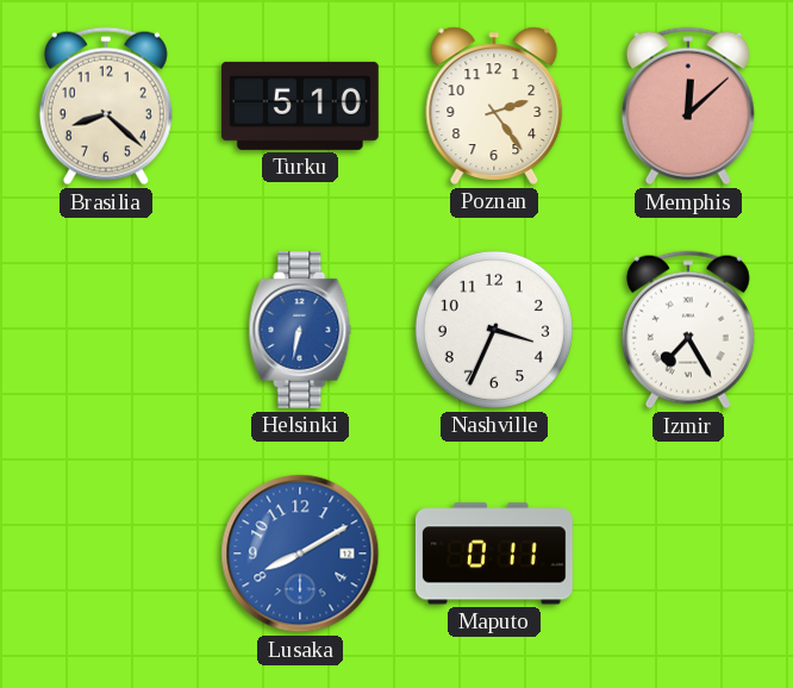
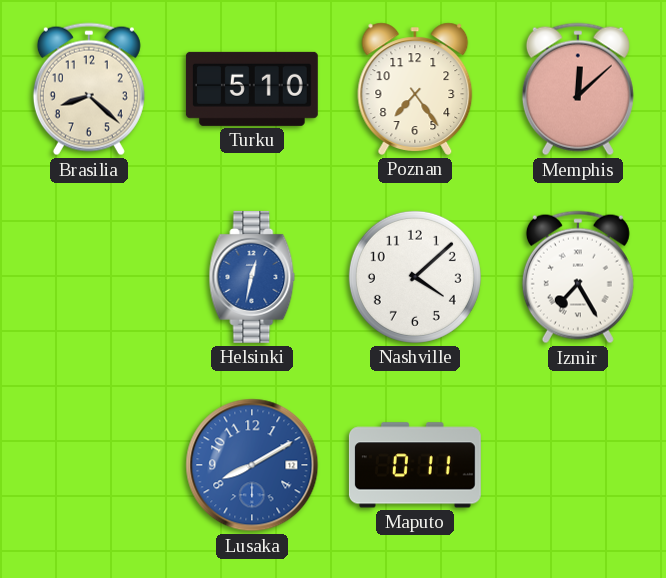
Poznan: 2:24 -> 7:24 (415, 89)
Helsinki: 6:32 -> 12:32 (252, 277)
Nashville: 3:34 -> 4:08 (415, 277)
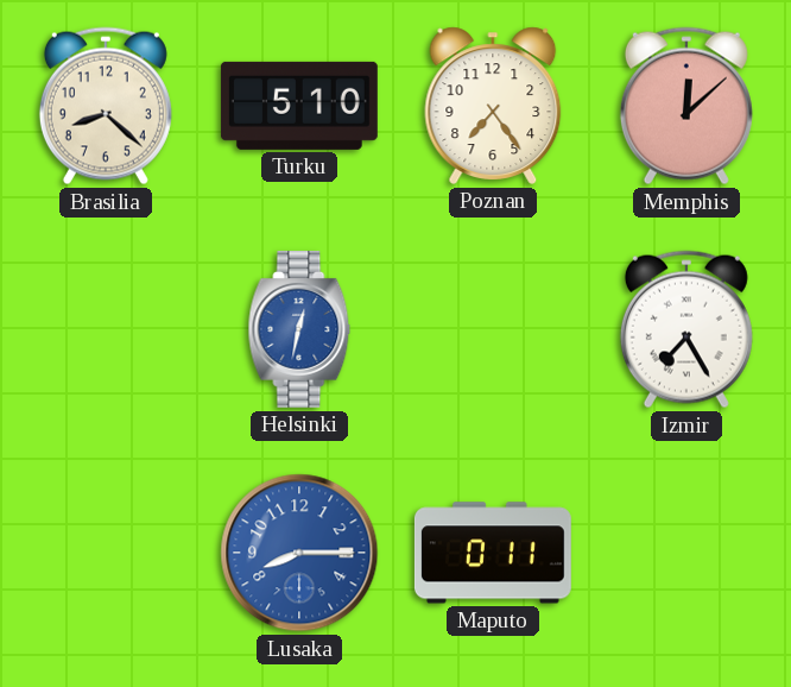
Nashville: 4:08 -> none (415, 277)
Lusaka: 8:10 -> 8:15 (299, 553)
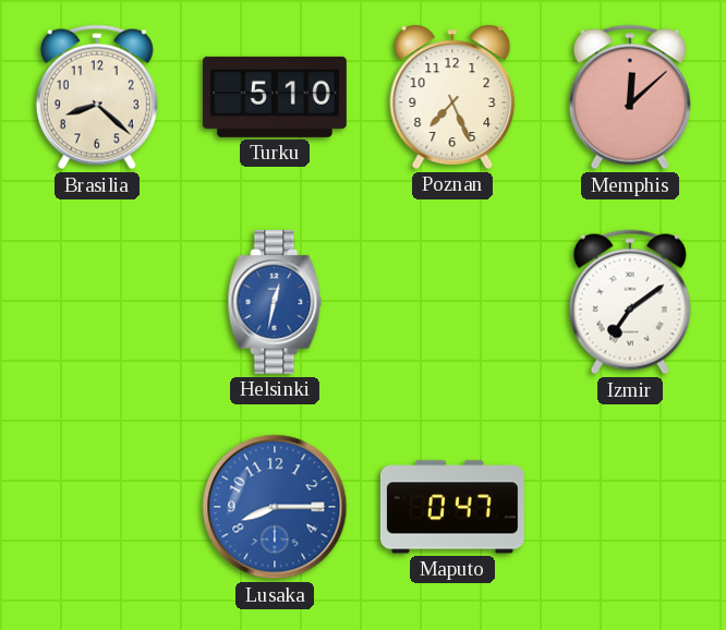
Poznan: 7:24 -> 7:26 (452, 97)
Izmir: 7:25 -> 7:09 (630, 302)
Maputo: 0:11 -> 0:47 (452, 507)
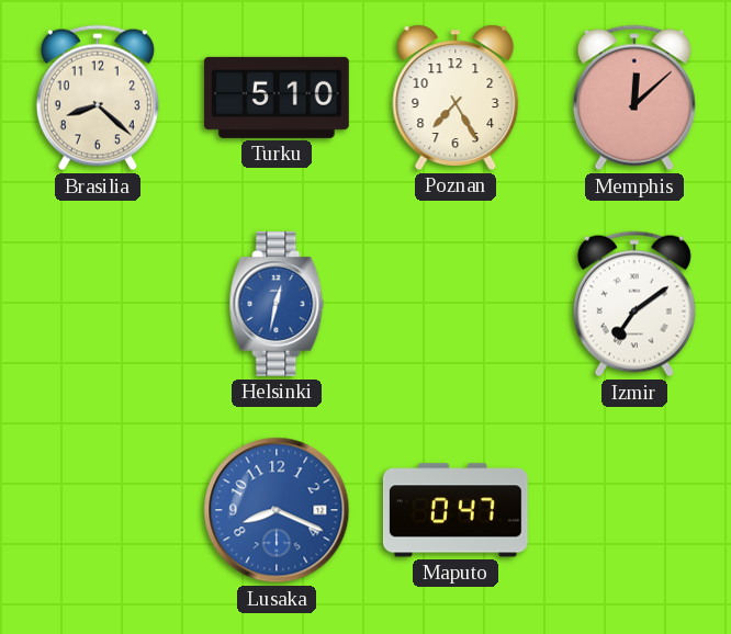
Poznan: 7:26 -> 7:25 (456, 98)
Lusaka: 8:15 -> 8:19 (277, 510)
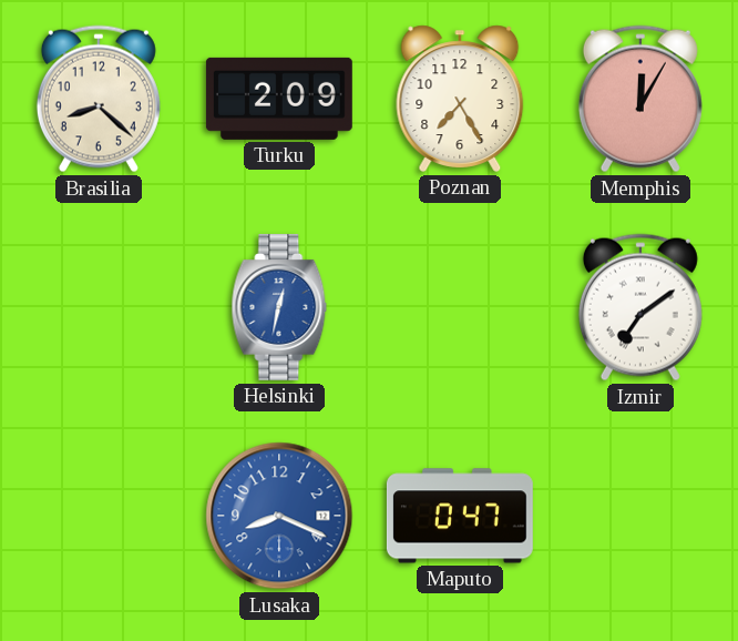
Turku: 5:10 -> 2:09 (279, 99)
Memphis: 12:08 -> 12:05 (640, 99)
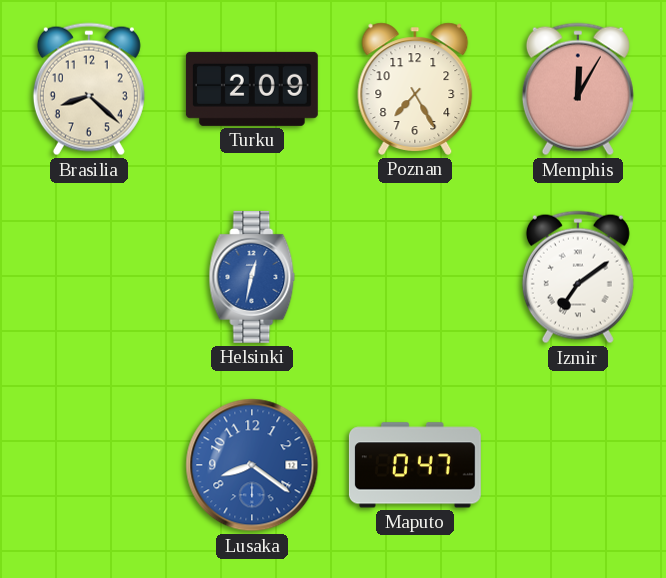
Lusaka: 8:19 -> 8:21 (252, 465)
